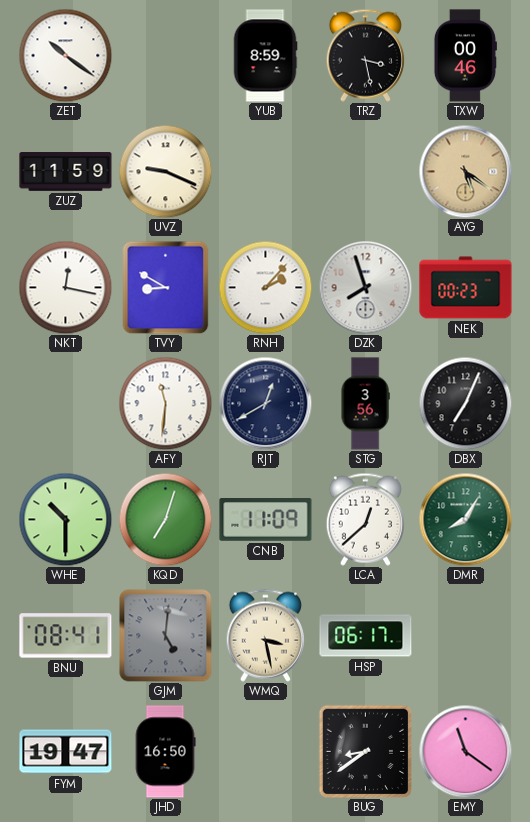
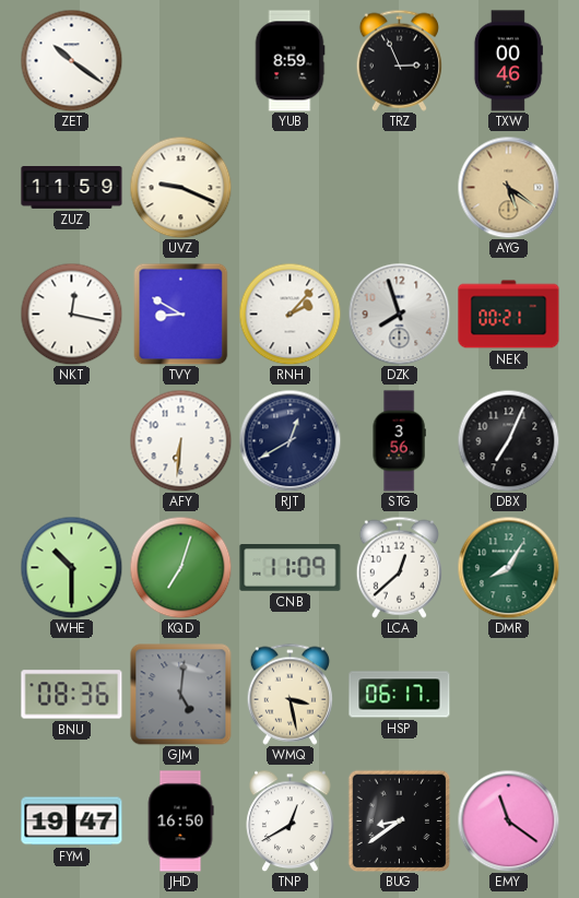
TRZ: 3:28 -> 2:56 (399, 60)
NEK: 00:23 -> 00:21 (509, 315)
AFY: 11:31 -> 6:31 (180, 440)
BNU: 08:41 -> 08:36 (72, 695)
TNP: none -> 12:40 (291, 820)
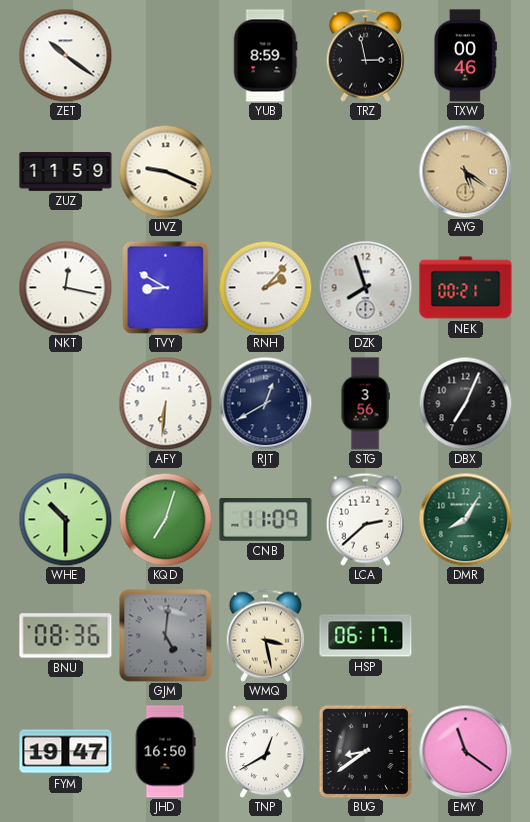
TRZ: 2:56 -> 2:58 (365, 55)
LCA: 12:38 -> 2:38 (365, 519)
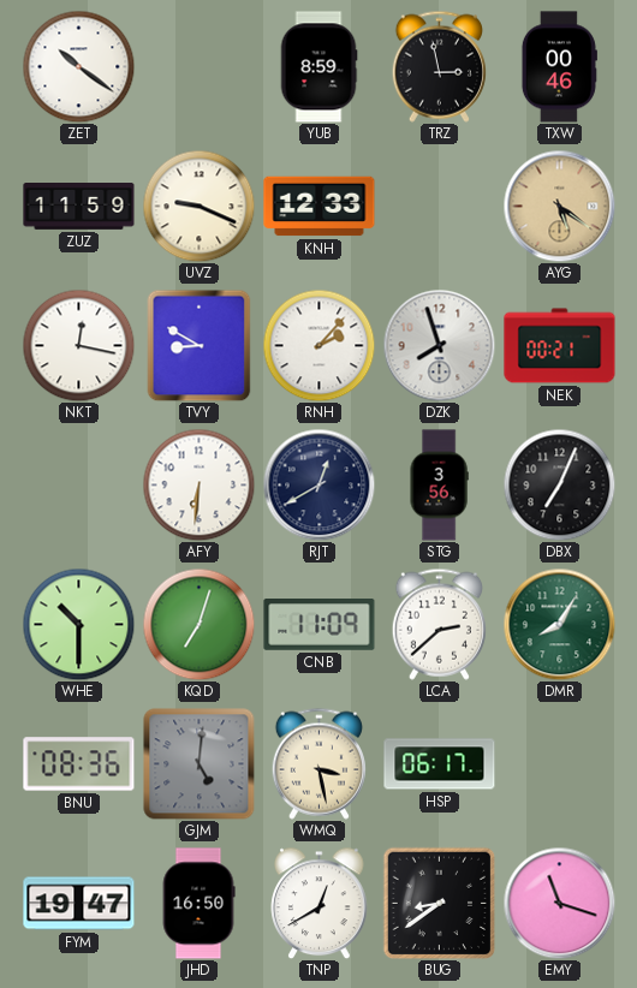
KNH: none -> 12:33 (320, 207)
EMY: 11:21 -> 11:18 (559, 903)
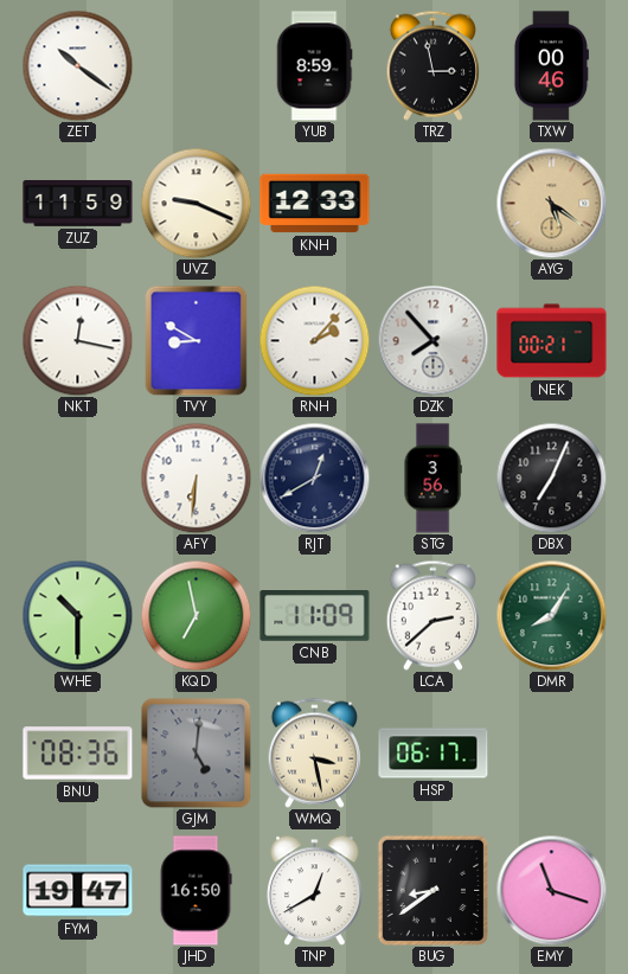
DZK: 7:57 -> 7:53 (432, 340)
KQD: 7:03 -> 6:58 (196, 615)
